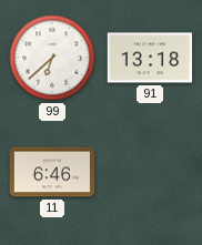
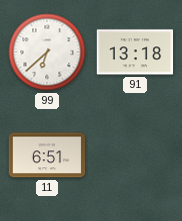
11: 6:46 -> 6:51 (47, 155)
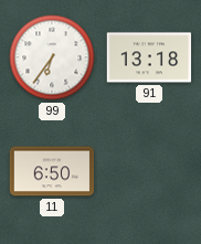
99: 6:38 -> 6:36 (52, 57)
11: 6:51 -> 6:50 (52, 171)
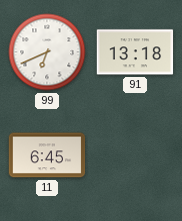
99: 6:36 -> 6:41 (47, 52)
11: 6:50 -> 6:45 (47, 155)
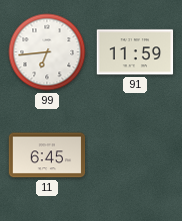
99: 6:41 -> 6:44 (47, 52)
91: 13:18 -> 11:59 (135, 52)
